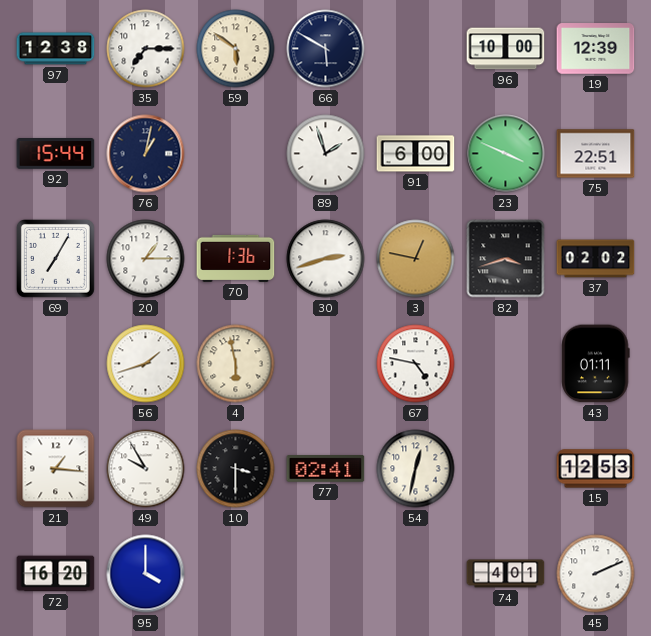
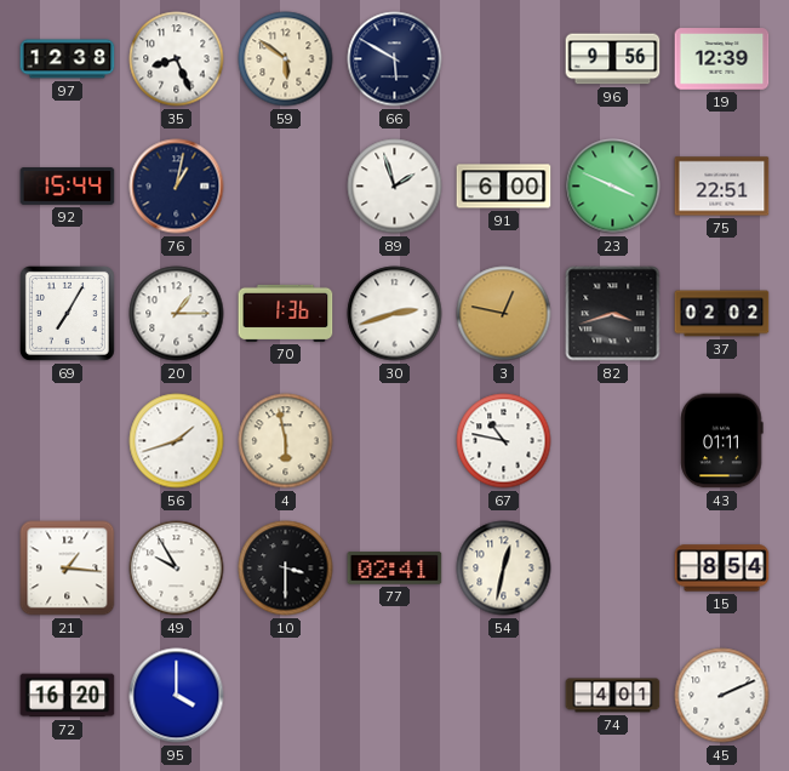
35: 7:15 -> 8:26 (177, 59)
96: 10:00 -> 9:56 (613, 59)
67: 4:47 -> 10:47 (504, 441)
15: 12:53 -> 8:54 (722, 569)
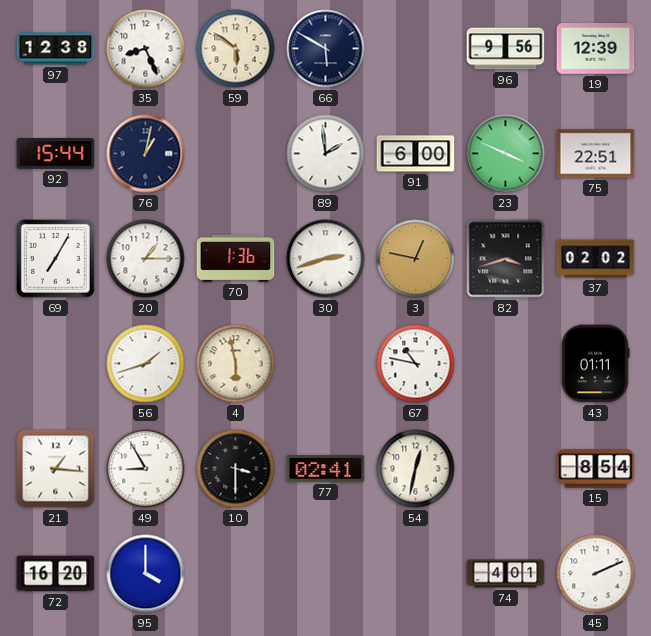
89: 1:57 -> 1:59 (326, 154)
49: 9:55 -> 8:55 (146, 469)
